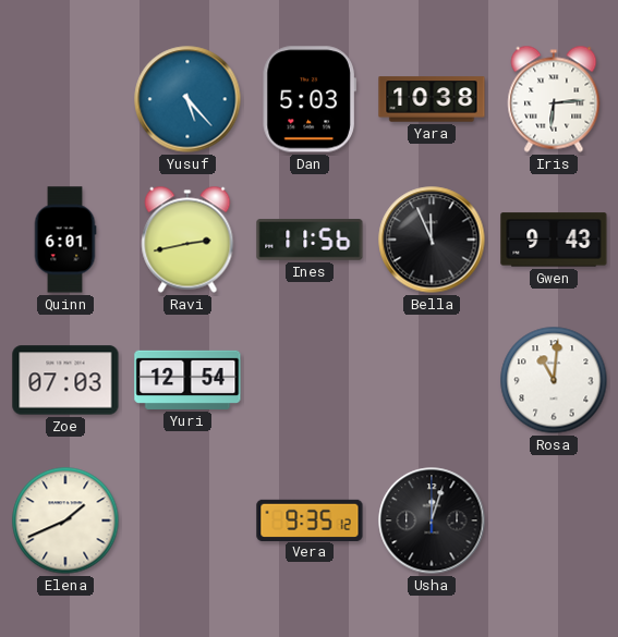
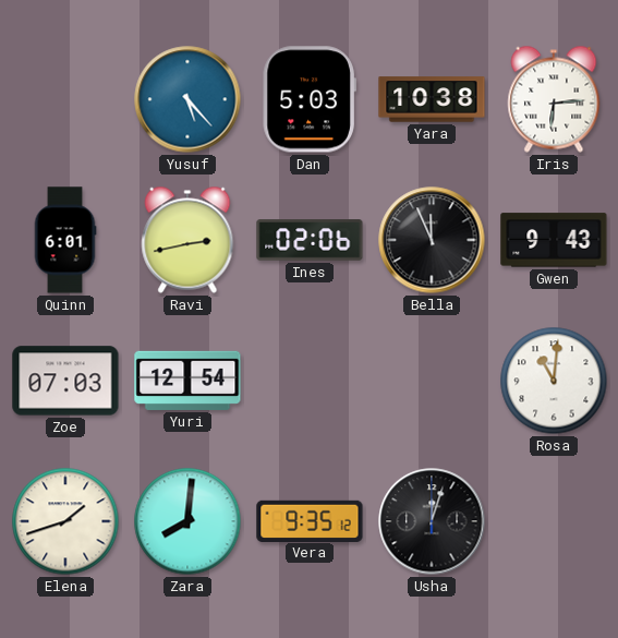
Ines: 11:56 -> 02:06 (310, 240)
Elena: 1:41 -> 1:42 (65, 521)
Zara: none -> 8:01 (187, 521)
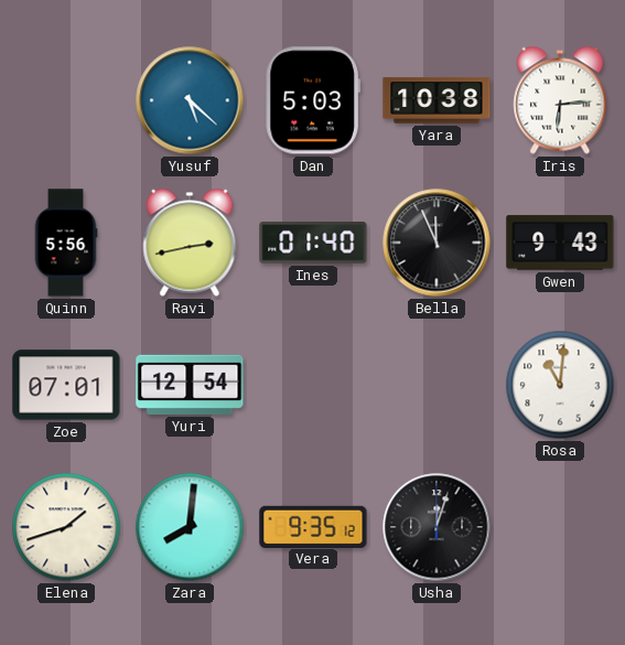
Yusuf: 5:23 -> 5:22 (190, 100)
Quinn: 6:01 -> 5:56 (66, 243)
Ines: 02:06 -> 01:40 (313, 243)
Zoe: 07:03 -> 07:01 (66, 385)
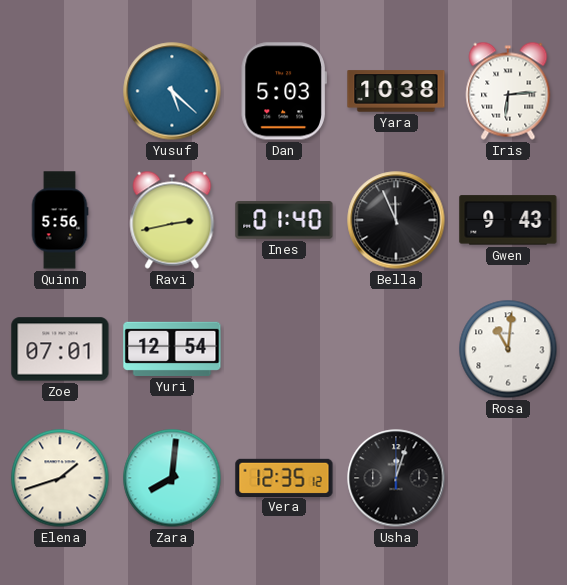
Vera: 9:35 -> 12:35 (284, 477)
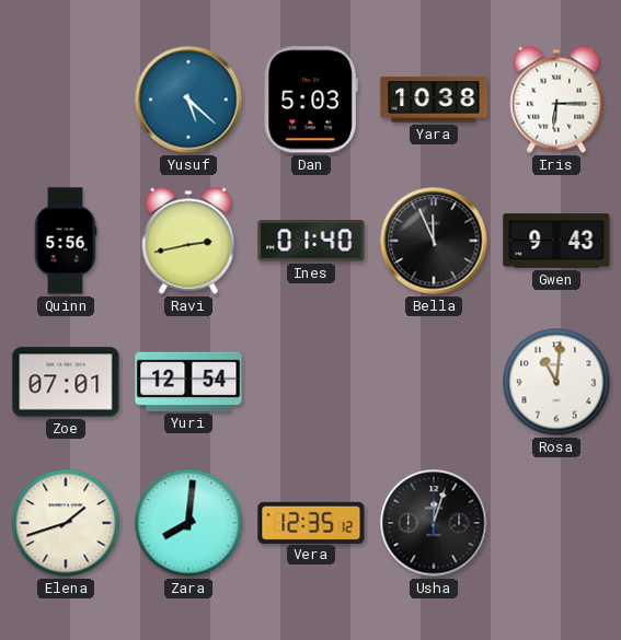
Iris: 6:14 -> 6:15 (556, 100)
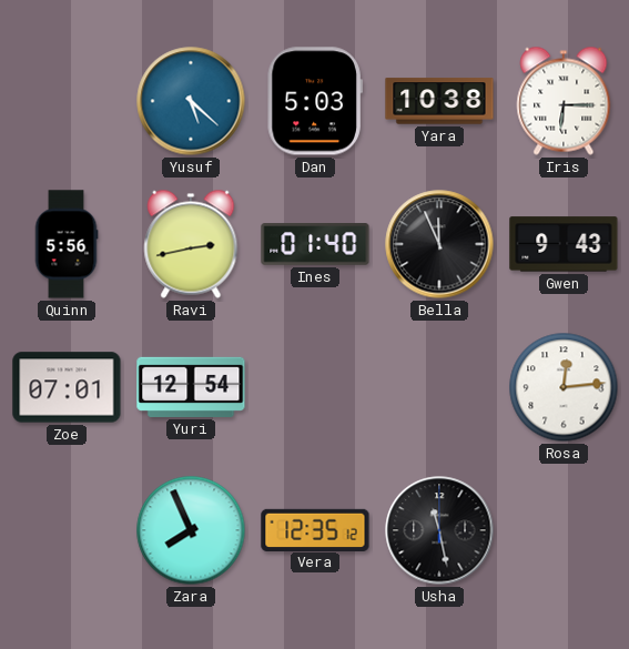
Rosa: 11:01 -> 12:14 (564, 387)
Elena: 1:42 -> none (66, 523)
Zara: 8:01 -> 7:56 (191, 530)
Usha: 12:03 -> 11:28 (439, 530)
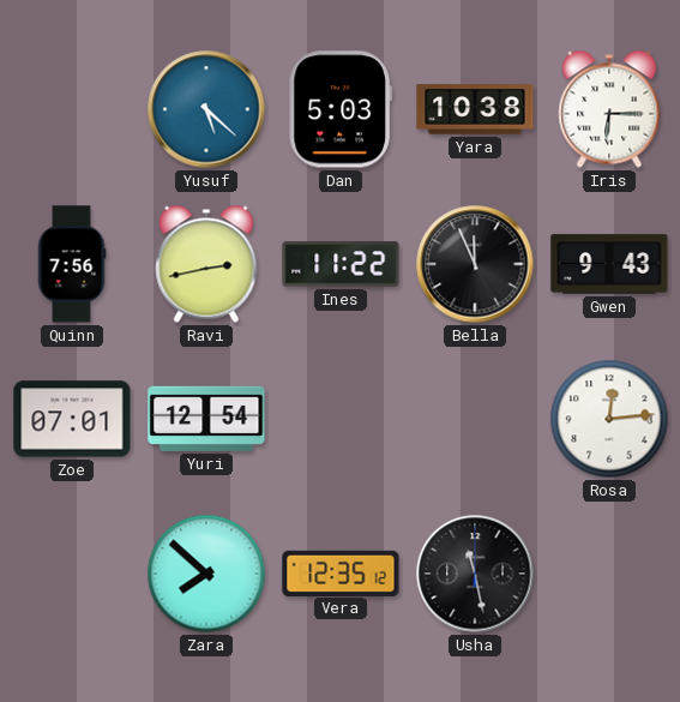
Quinn: 5:56 -> 7:56 (72, 264)
Ines: 01:40 -> 11:22 (341, 264)
Zara: 7:56 -> 7:52 (206, 574)
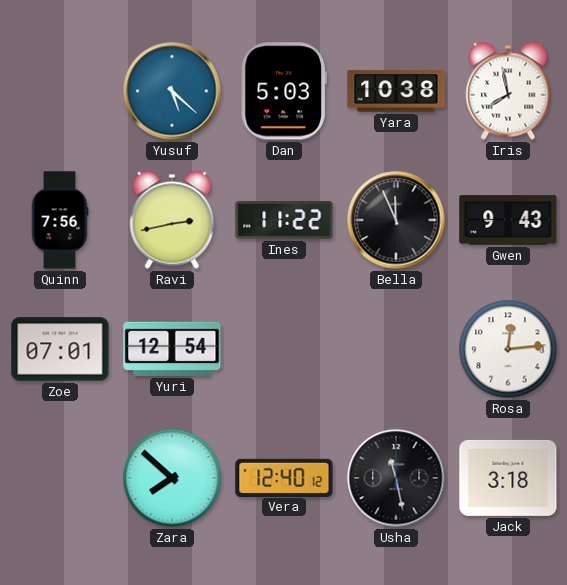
Iris: 6:15 -> 7:58 (508, 91)
Vera: 12:35 -> 12:40 (284, 477)
Jack: none -> 3:18 (508, 478)
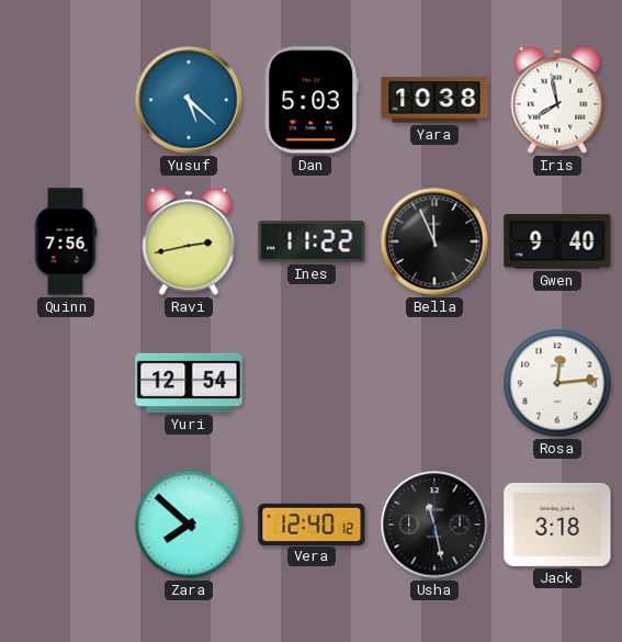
Gwen: 9:43 -> 9:40 (557, 241)
Zoe: 07:01 -> none (60, 349)
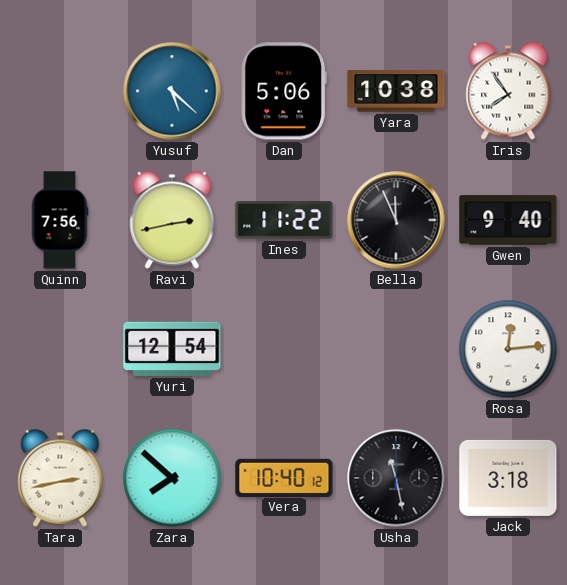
Dan: 5:03 -> 5:06 (284, 91)
Iris: 7:58 -> 7:54 (508, 91)
Tara: none -> 2:43 (60, 478)
Vera: 12:40 -> 10:40 (284, 477)
